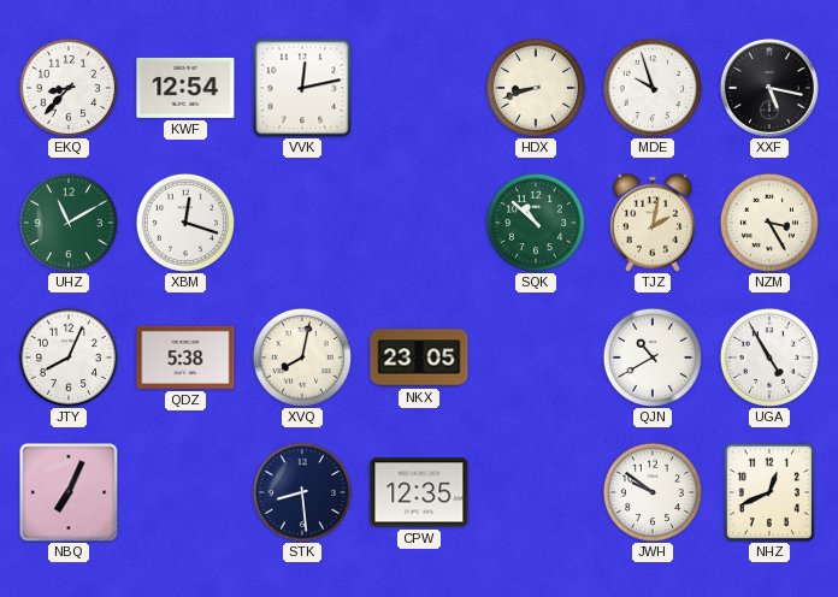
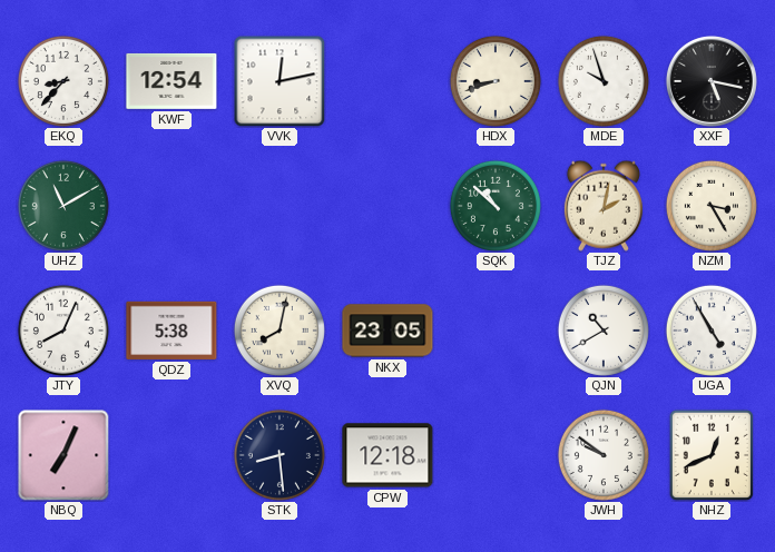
XBM: 12:18 -> none (185, 223)
CPW: 12:35 -> 12:18 (387, 455)
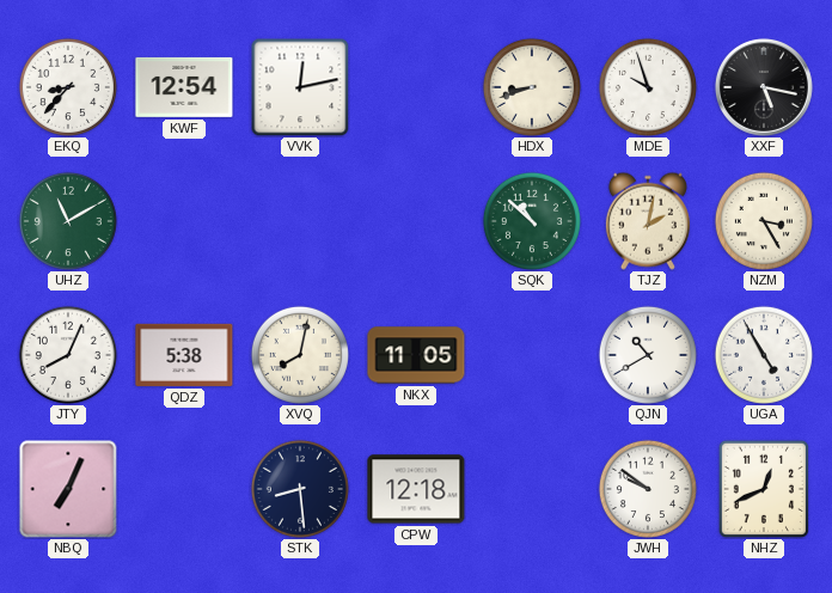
NKX: 23:05 -> 11:05 (416, 355)
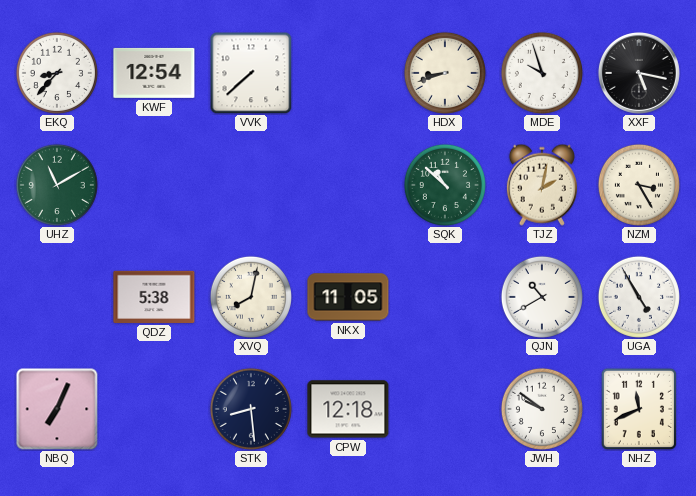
VVK: 12:13 -> 7:38 (251, 73)
JTY: 8:04 -> none (68, 355)
NHZ: 12:41 -> 11:41 (639, 408)
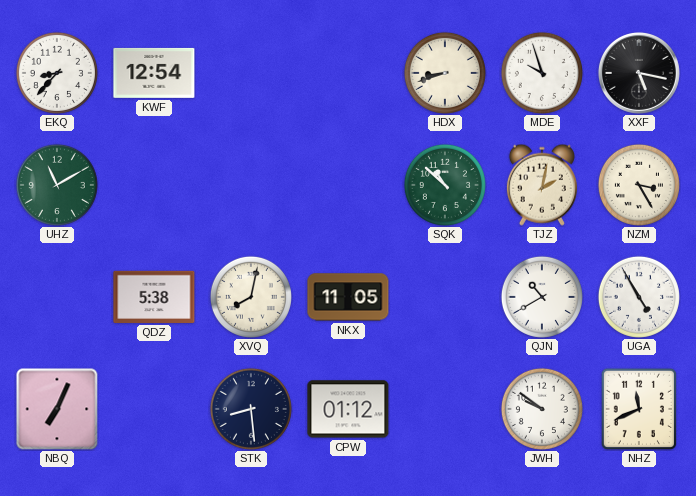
VVK: 7:38 -> none (251, 73)
CPW: 12:18 -> 01:12 (348, 409)
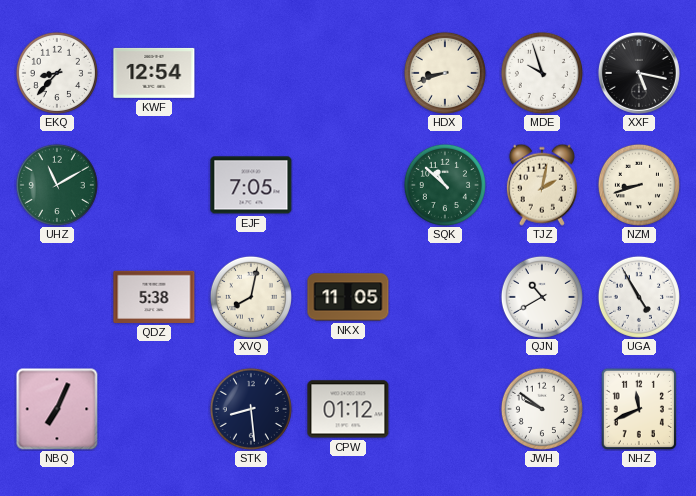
EJF: none -> 7:05 (251, 185)
NZM: 3:25 -> 8:42 (639, 185)
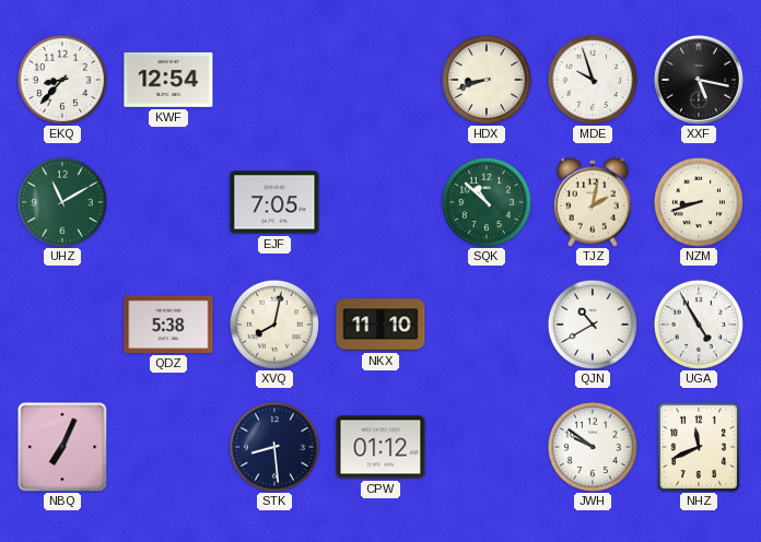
NKX: 11:05 -> 11:10 (380, 325)
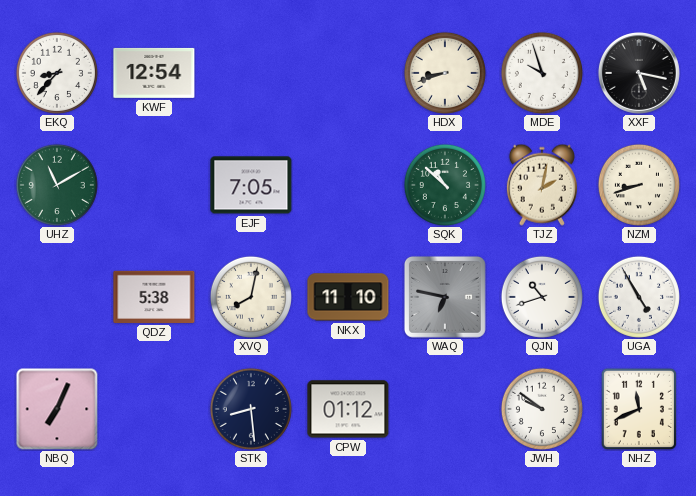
WAQ: none -> 6:47 (445, 297)
QJN: 10:40 -> 10:42 (542, 297)
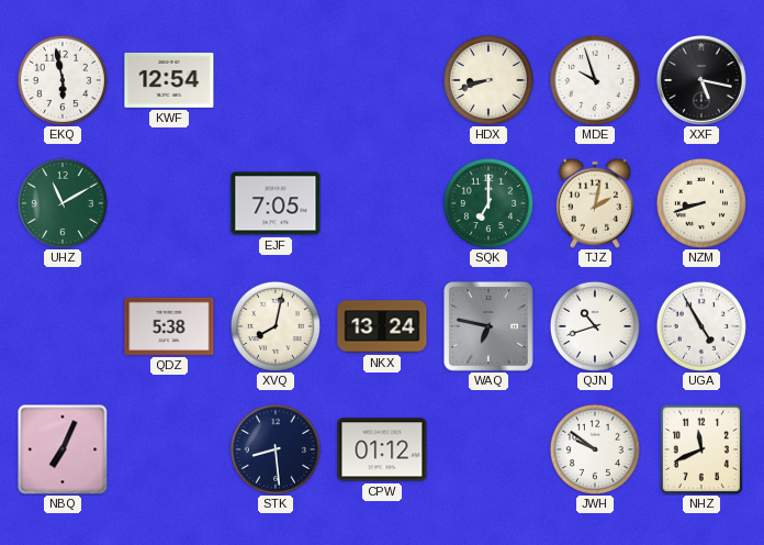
EKQ: 8:37 -> 5:58 (63, 80)
SQK: 10:52 -> 7:00 (488, 203)
NKX: 11:10 -> 13:24 (382, 326)
